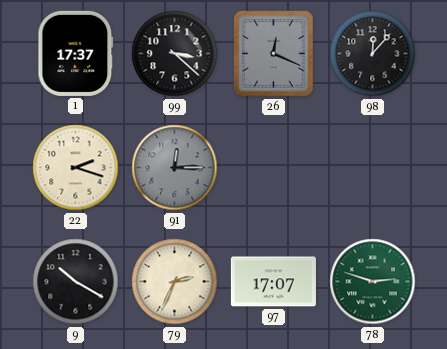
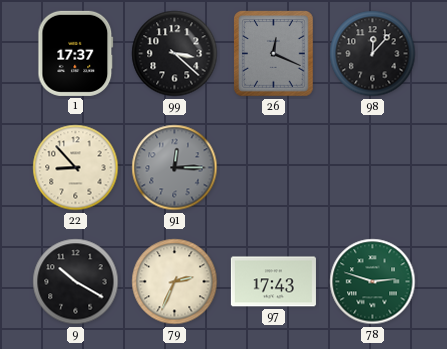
22: 2:18 -> 8:53 (76, 168)
97: 17:07 -> 17:43 (273, 282)
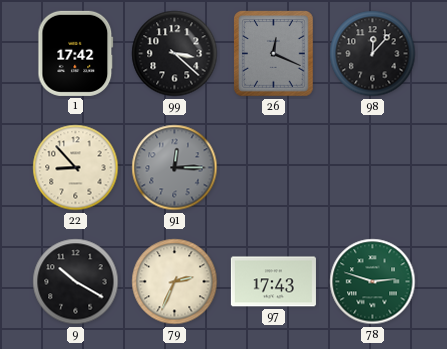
1: 17:37 -> 17:42 (76, 53)
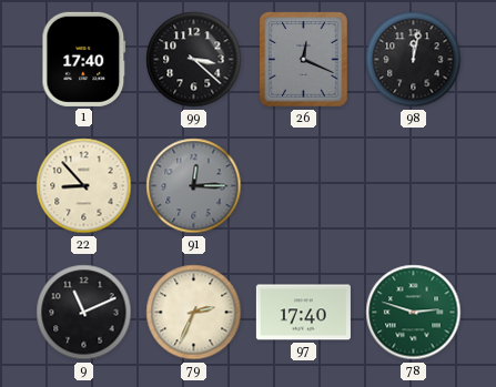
1: 17:42 -> 17:40 (84, 59)
98: 12:07 -> 12:02 (414, 60)
9: 10:20 -> 11:11 (84, 313)
97: 17:43 -> 17:40 (303, 313)
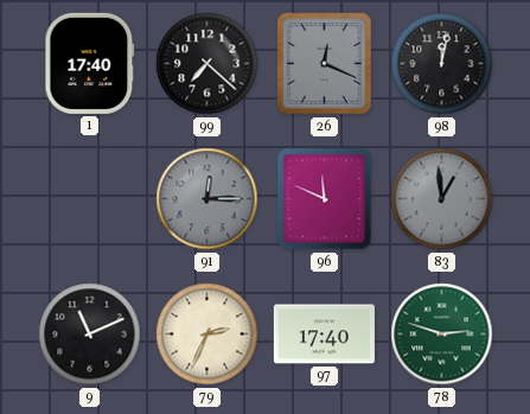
99: 3:22 -> 7:22 (207, 64)
22: 8:53 -> none (84, 186)
96: none -> 11:49 (325, 199)
83: none -> 12:59 (442, 199)
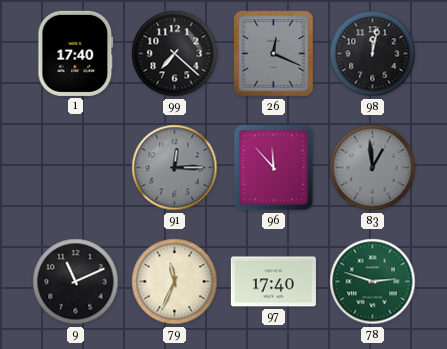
96: 11:49 -> 11:53 (274, 168)
79: 2:34 -> 11:34 (175, 282)
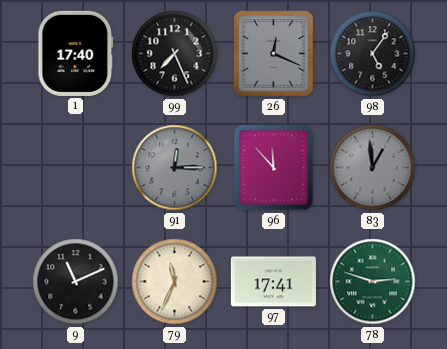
99: 7:22 -> 7:26 (175, 54)
98: 12:02 -> 5:06 (373, 54)
97: 17:40 -> 17:41 (273, 282)
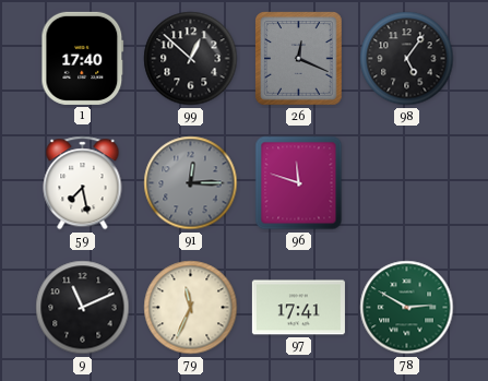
99: 7:26 -> 12:52 (191, 59)
59: none -> 7:28 (83, 183)
96: 11:53 -> 11:48 (299, 183)
83: 12:59 -> none (373, 168)
78: 2:48 -> 2:50 (407, 308)
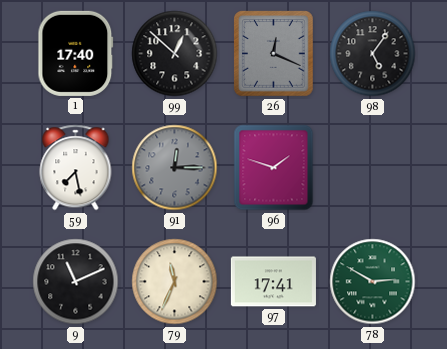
96: 11:48 -> 1:48 (274, 168)
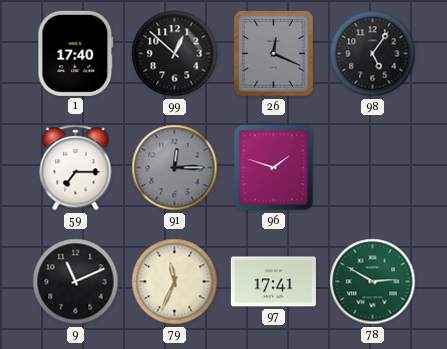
59: 7:28 -> 7:15 (76, 168)
